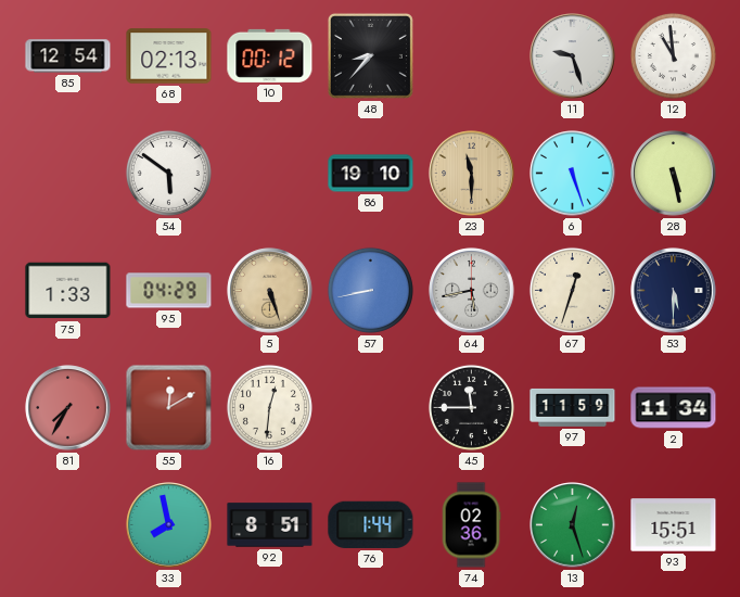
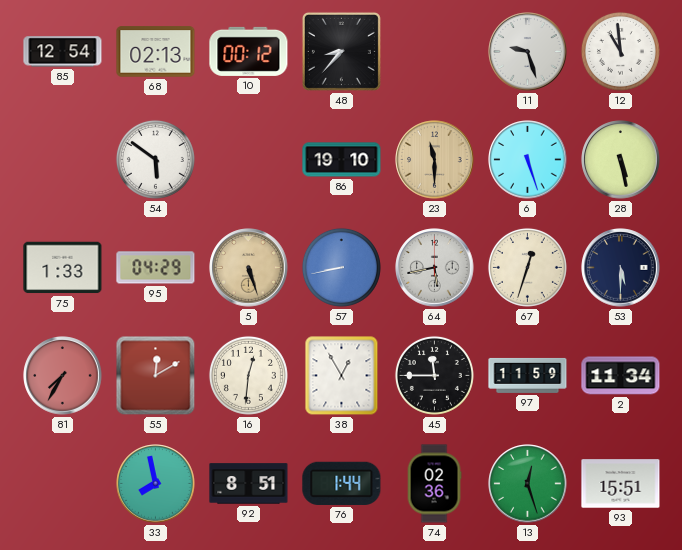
38: none -> 12:55 (342, 376)
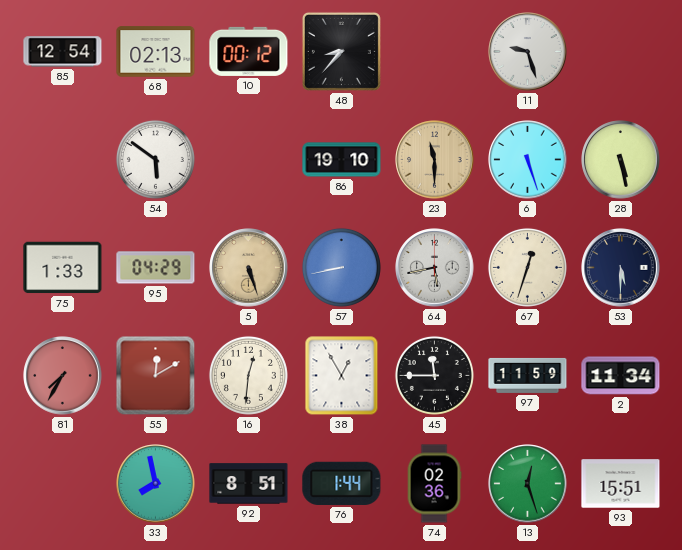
12: 10:59 -> none (620, 51)
